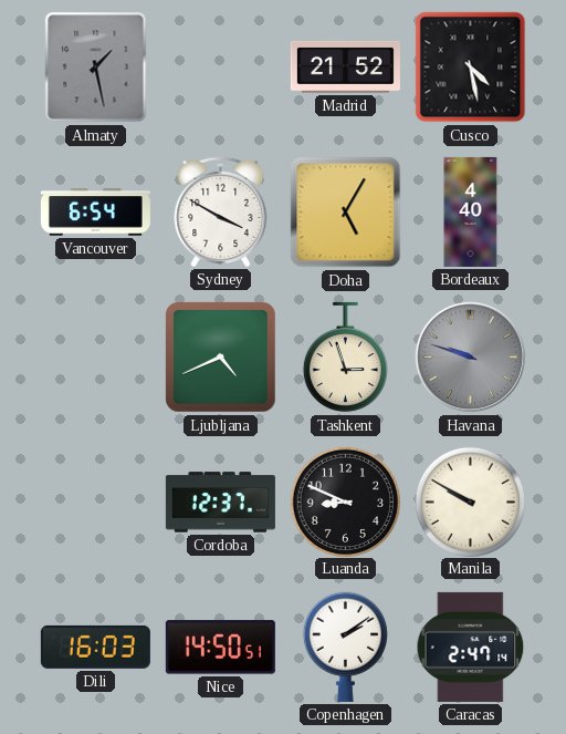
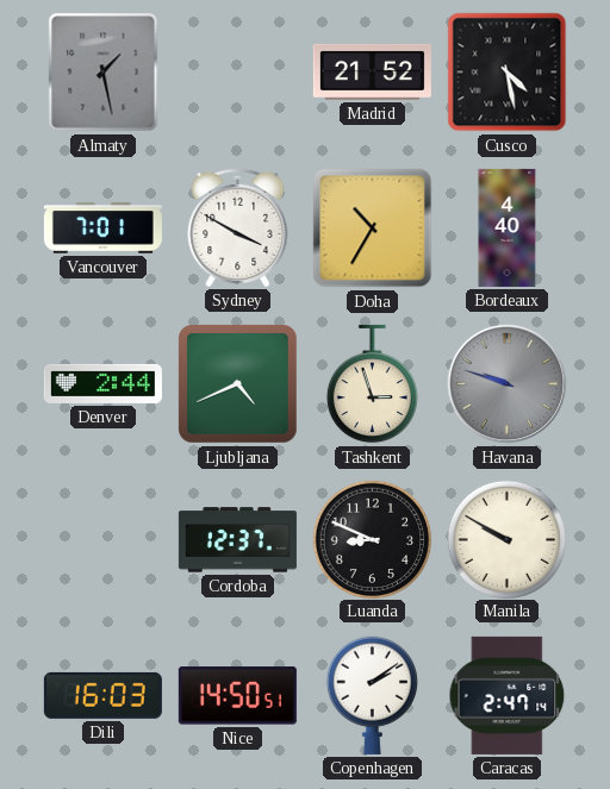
Vancouver: 6:54 -> 7:01 (102, 228)
Doha: 5:05 -> 10:35 (373, 228)
Denver: none -> 2:44 (102, 383)
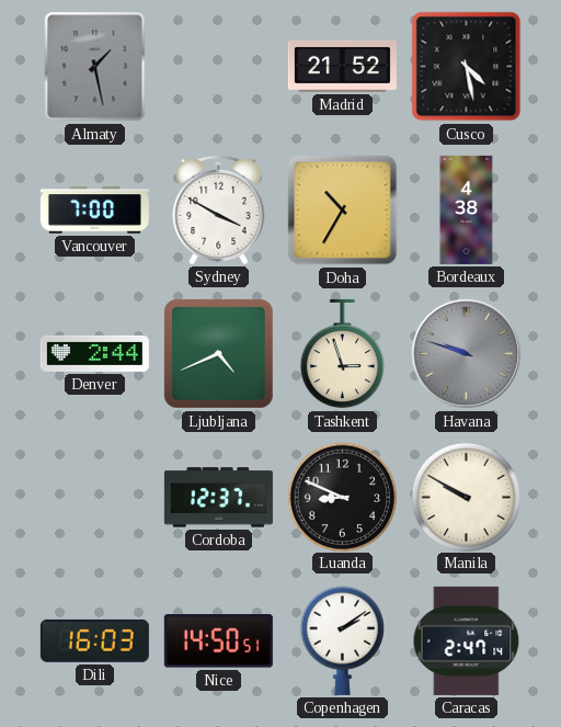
Vancouver: 7:01 -> 7:00 (94, 211)
Bordeaux: 4:40 -> 4:38 (467, 209)
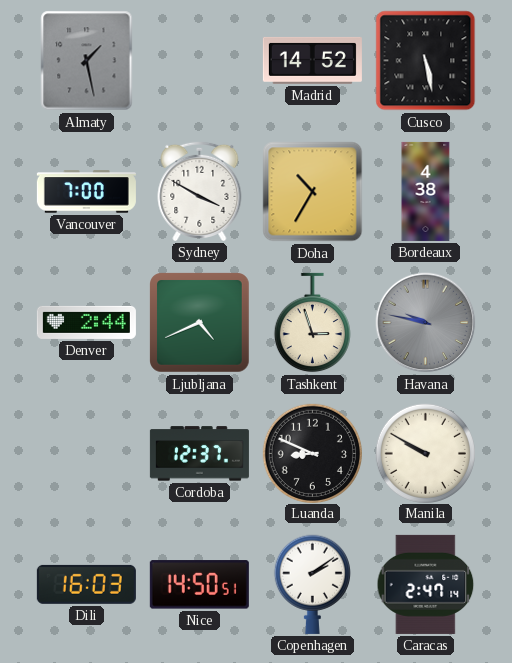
Madrid: 21:52 -> 14:52 (312, 60)
Cusco: 4:28 -> 5:28 (426, 61)
Havana: 9:48 -> 9:47 (426, 323)
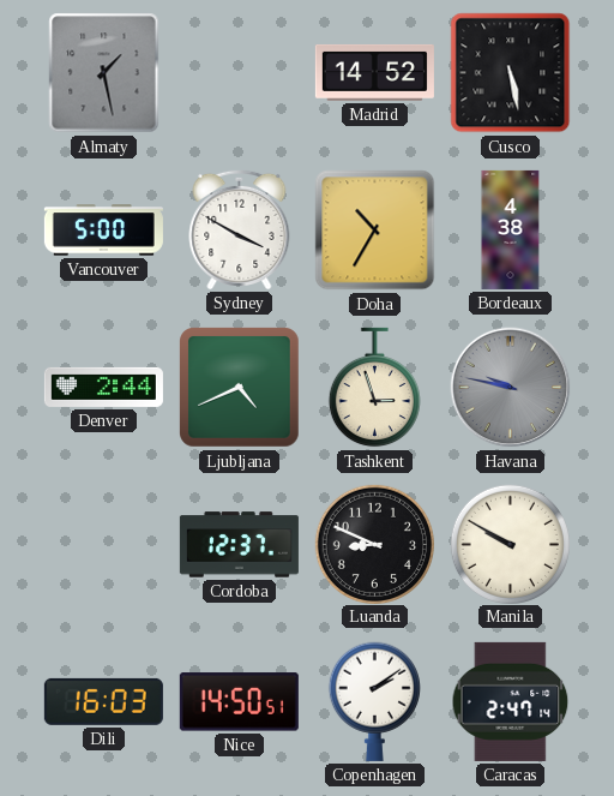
Vancouver: 7:00 -> 5:00 (103, 231)
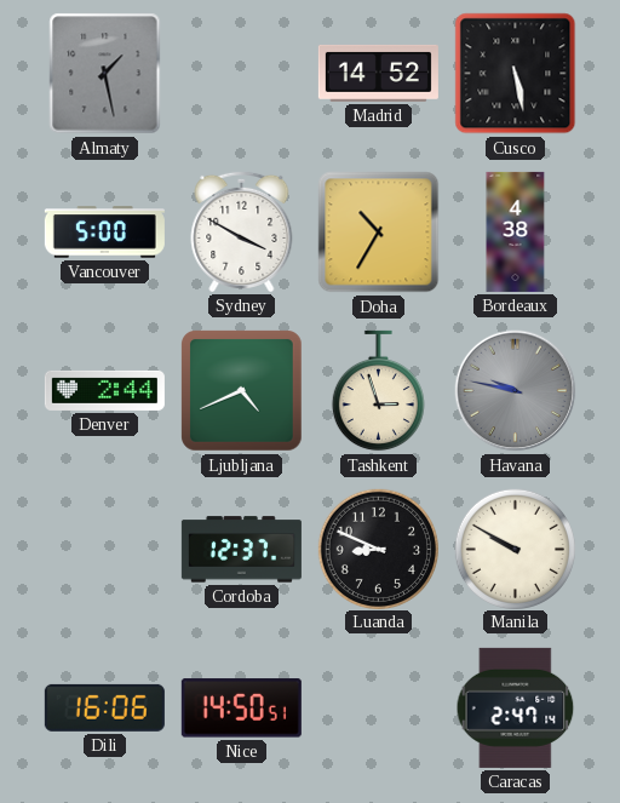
Dili: 16:03 -> 16:06 (104, 707)
Copenhagen: 2:09 -> none (374, 701)
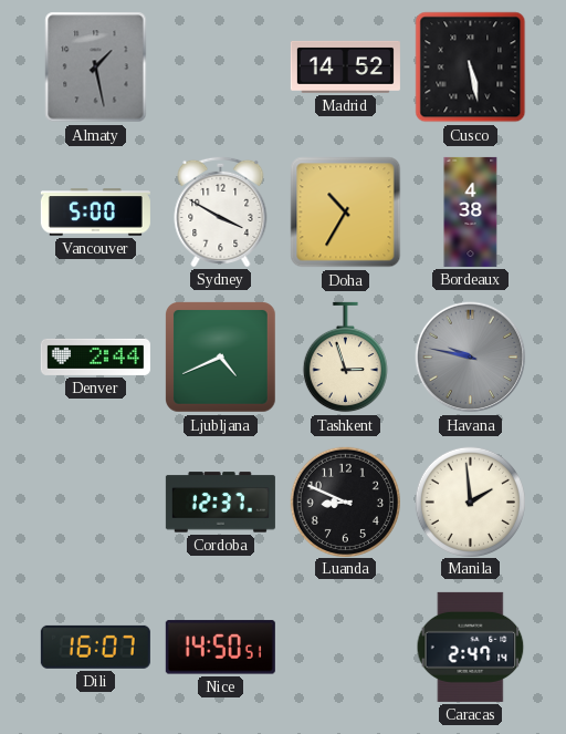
Manila: 9:50 -> 1:59 (470, 502)
Dili: 16:06 -> 16:07 (95, 647)
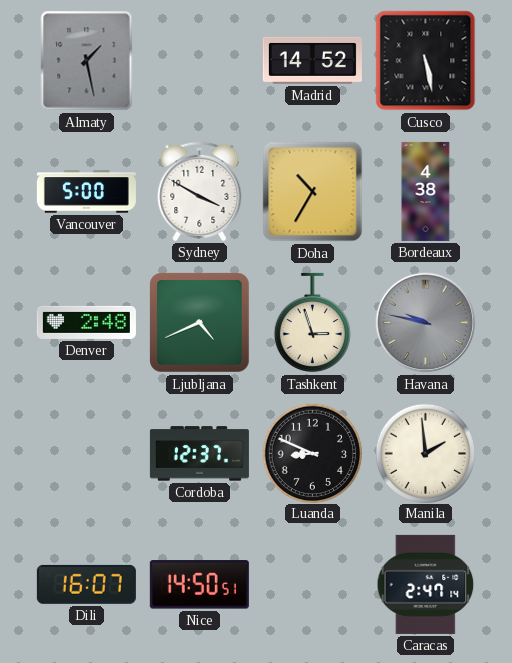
Denver: 2:44 -> 2:48 (86, 322)
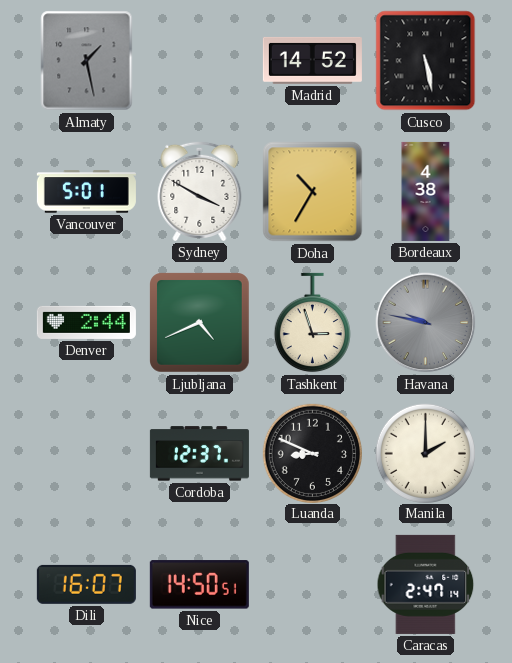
Vancouver: 5:00 -> 5:01 (86, 192)
Denver: 2:48 -> 2:44 (86, 322)
Manila: 1:59 -> 2:00 (425, 453)
